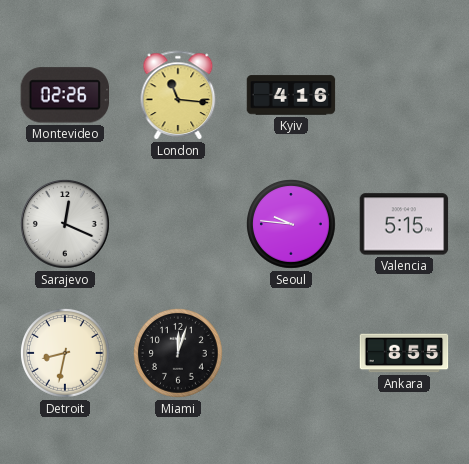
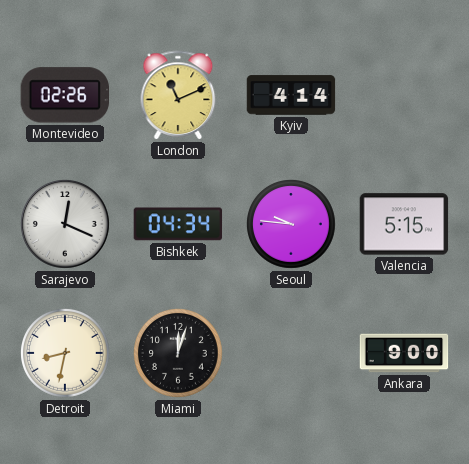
London: 11:16 -> 11:11 (178, 95)
Kyiv: 4:16 -> 4:14 (291, 95)
Bishkek: none -> 04:34 (178, 224)
Ankara: 8:55 -> 9:00 (404, 353)
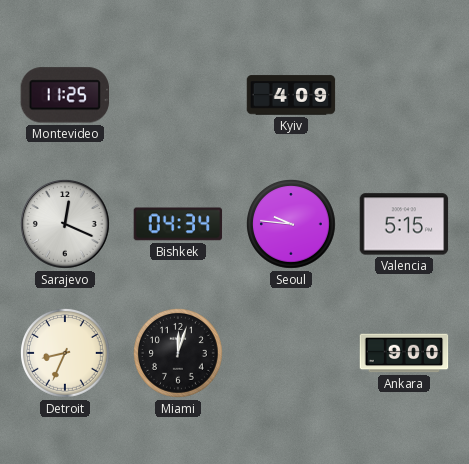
Montevideo: 02:26 -> 11:25 (64, 95)
London: 11:11 -> none (178, 95)
Kyiv: 4:14 -> 4:09 (291, 95)
Detroit: 8:32 -> 8:34 (66, 354)
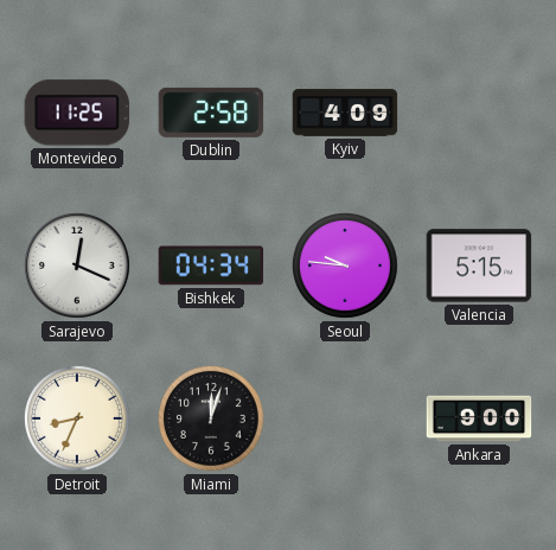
Dublin: none -> 2:58 (211, 113)
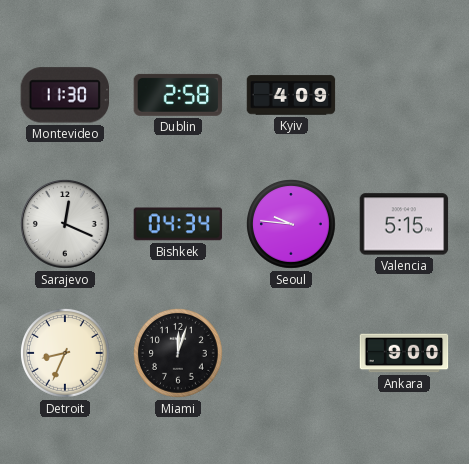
Montevideo: 11:25 -> 11:30 (64, 95)
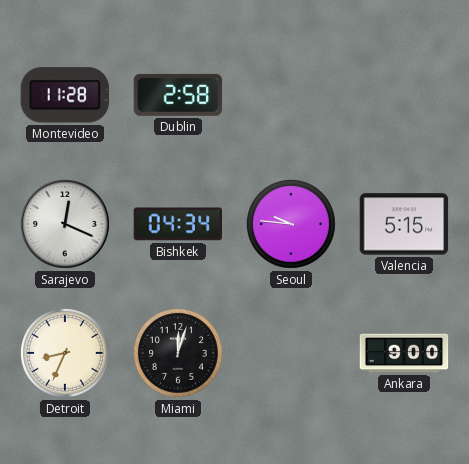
Montevideo: 11:30 -> 11:28 (64, 95)
Kyiv: 4:09 -> none (291, 95)
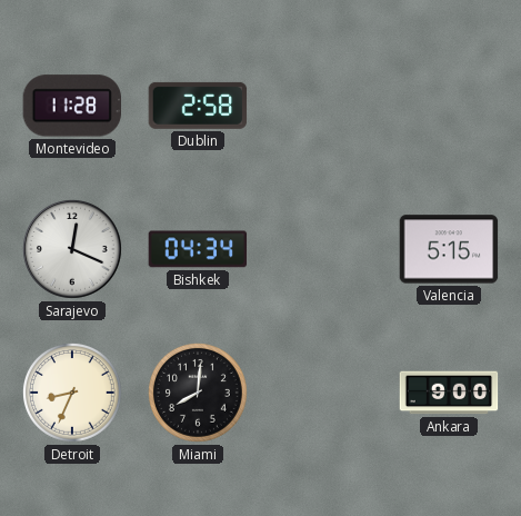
Seoul: 9:46 -> none (292, 225)
Miami: 12:03 -> 8:01 (199, 394)
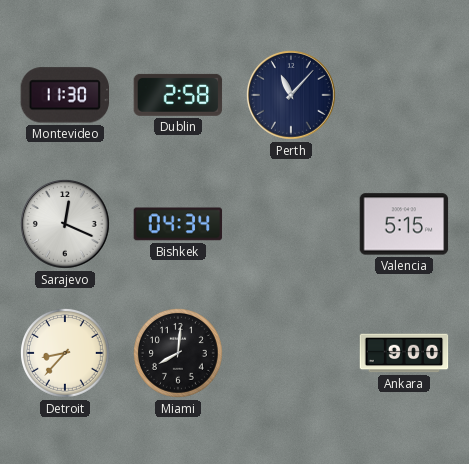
Montevideo: 11:28 -> 11:30 (64, 95)
Perth: none -> 11:07 (292, 96)
Detroit: 8:34 -> 8:37 (66, 354)
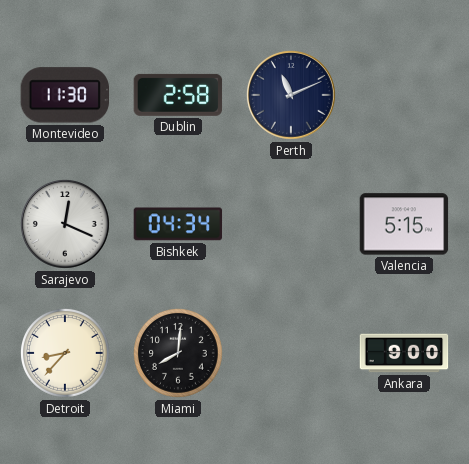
Perth: 11:07 -> 11:11 (292, 96)
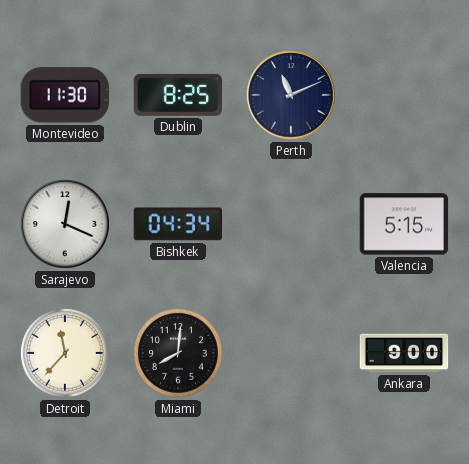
Dublin: 2:58 -> 8:25 (178, 95)
Detroit: 8:37 -> 11:37 (66, 354)
